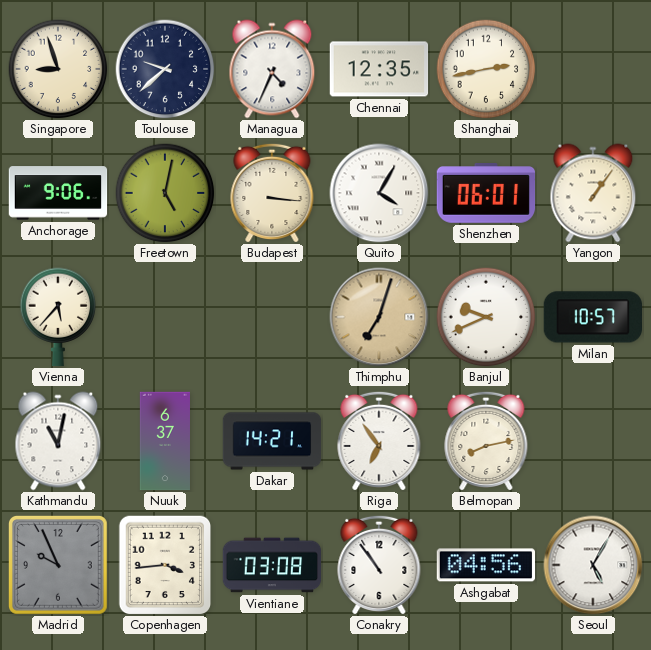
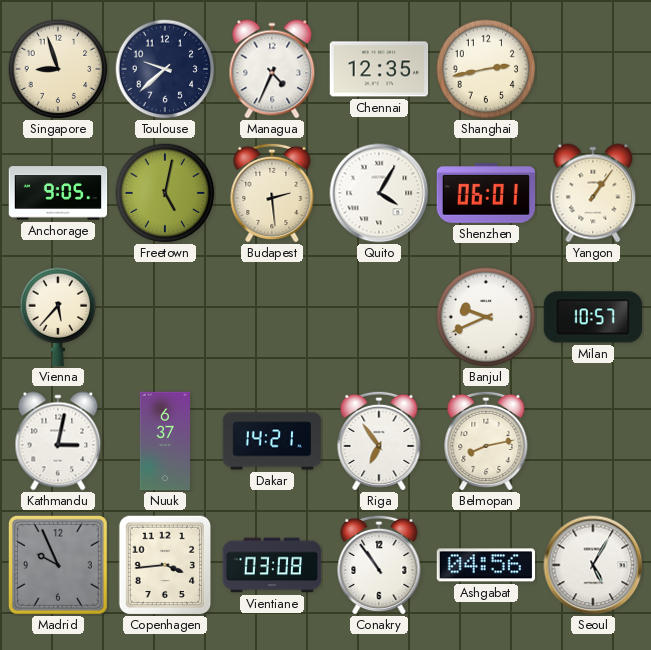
Anchorage: 9:06 -> 9:05 (58, 193)
Budapest: 3:16 -> 2:29 (272, 192)
Thimphu: 7:03 -> none (379, 317)
Kathmandu: 11:02 -> 3:02 (58, 441)
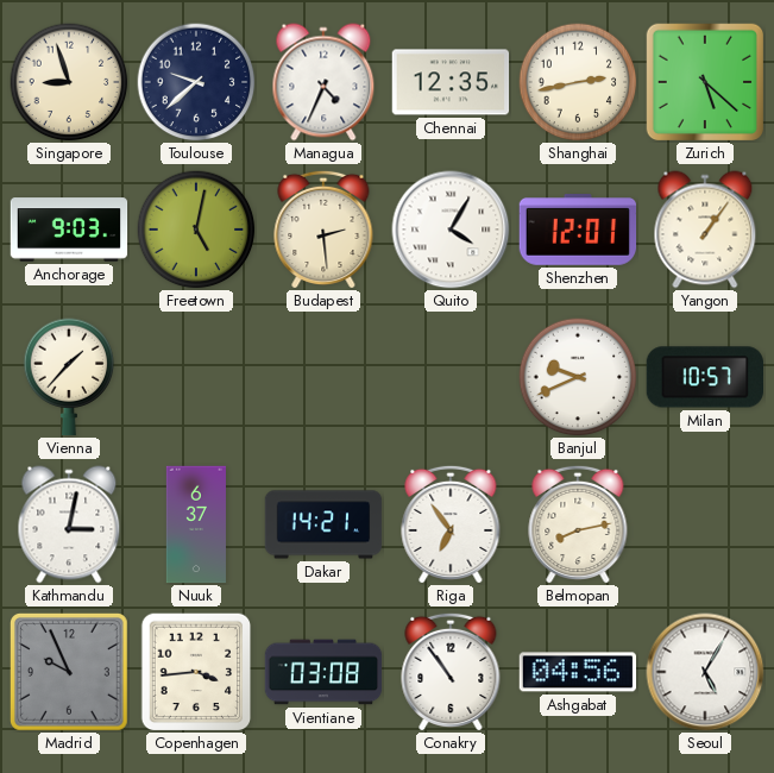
Zurich: none -> 5:22 (704, 81)
Anchorage: 9:05 -> 9:03 (69, 230)
Shenzhen: 06:01 -> 12:01 (578, 231)
Vienna: 5:37 -> 1:37 (69, 377)
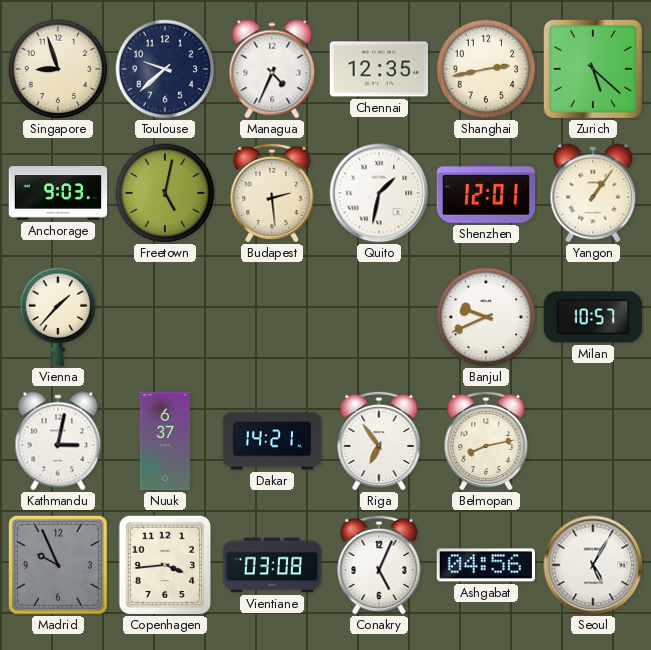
Quito: 4:05 -> 1:32 (379, 193)
Conakry: 10:54 -> 5:04 (379, 564)
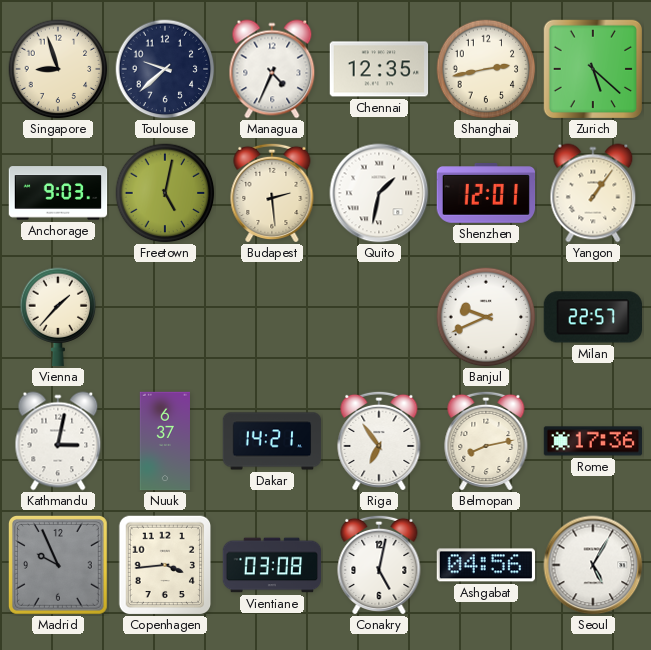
Milan: 10:57 -> 22:57 (592, 317)
Rome: none -> 17:36 (593, 441)
Conakry: 5:04 -> 5:02 (379, 564)
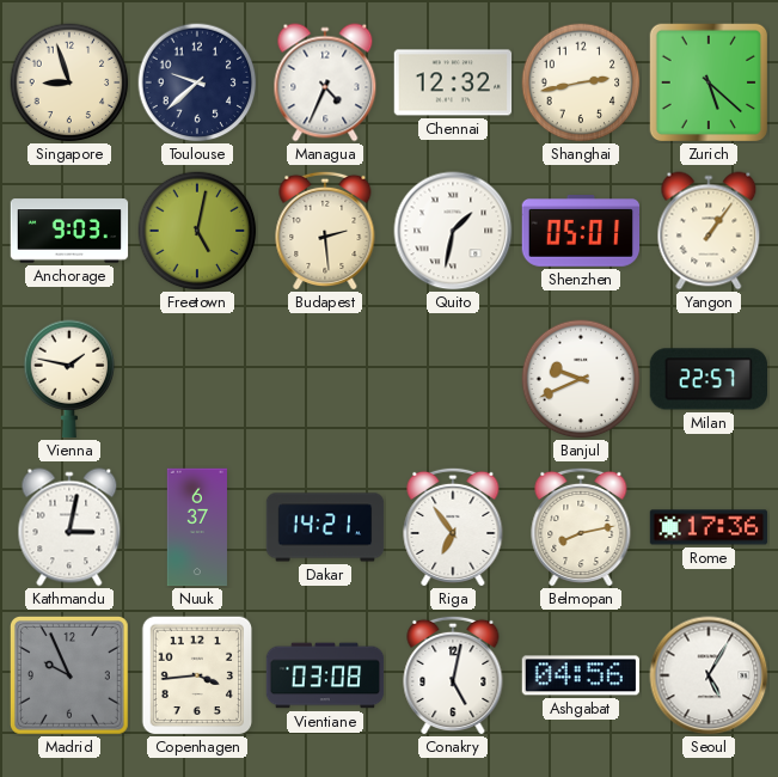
Chennai: 12:35 -> 12:32 (453, 82)
Shenzhen: 12:01 -> 05:01 (581, 232)
Vienna: 1:37 -> 1:47 (69, 379)
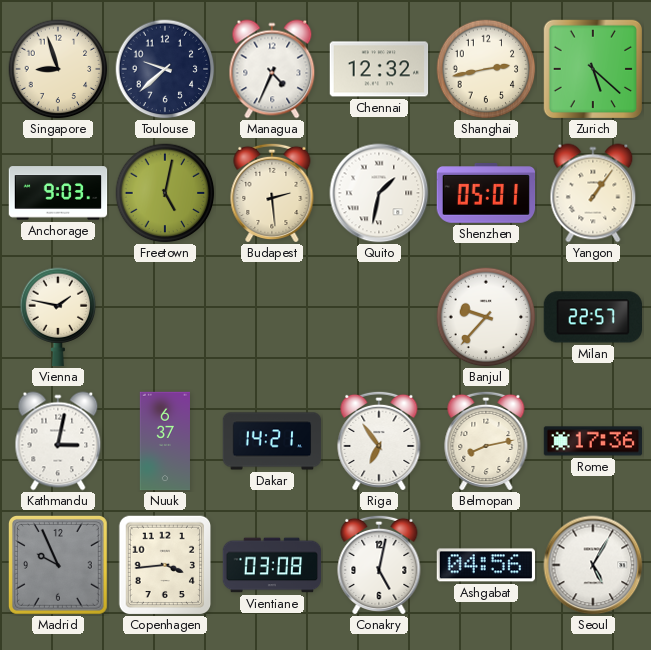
Banjul: 9:41 -> 9:37 (486, 317)
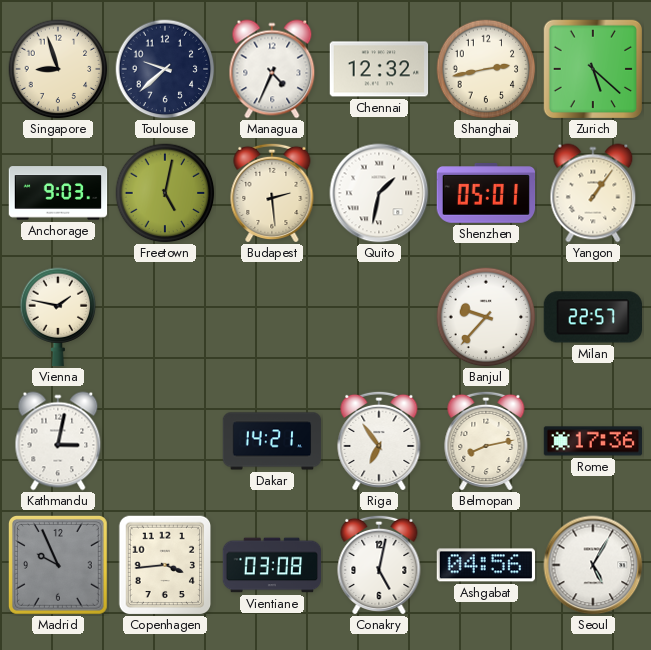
Nuuk: 6:37 -> none (164, 441)
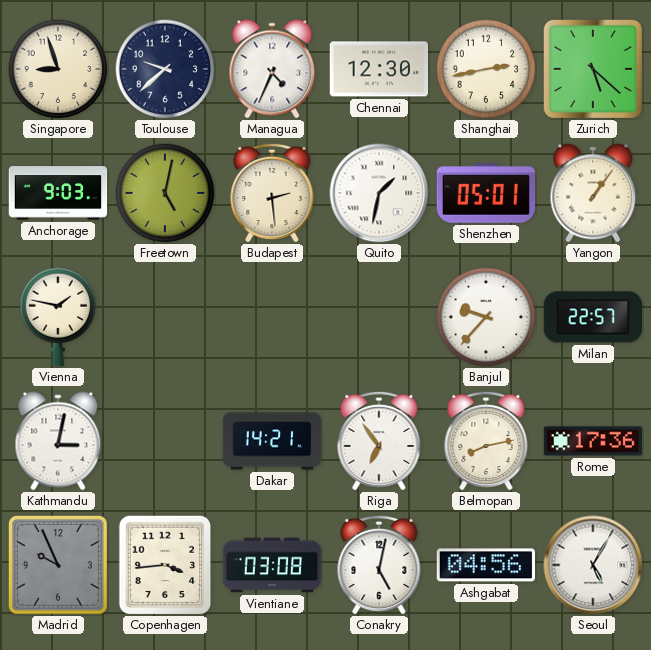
Chennai: 12:32 -> 12:30 (379, 69)
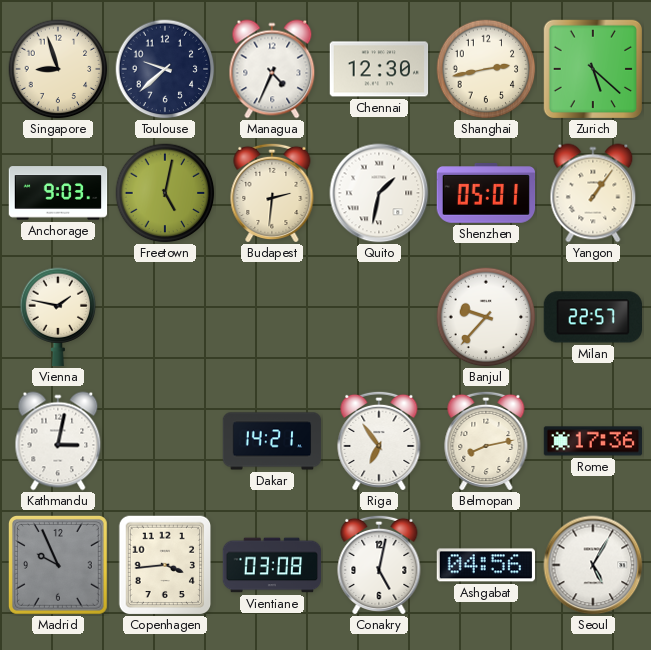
Budapest: 2:29 -> 2:31 (272, 192)
